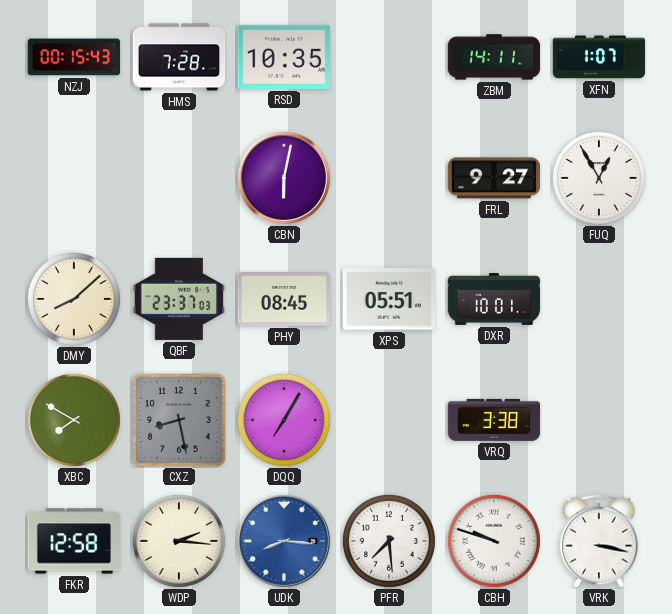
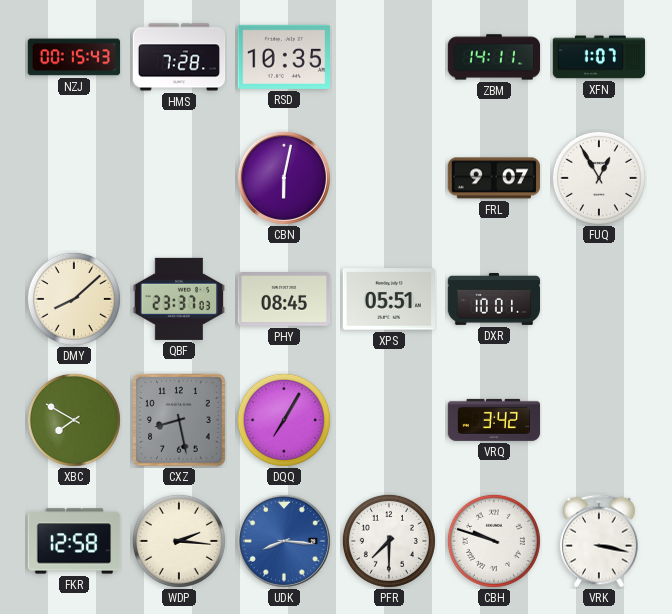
FRL: 9:27 -> 9:07 (494, 178)
VRQ: 3:38 -> 3:42 (494, 420)
PFR: 7:29 -> 7:30 (389, 541)
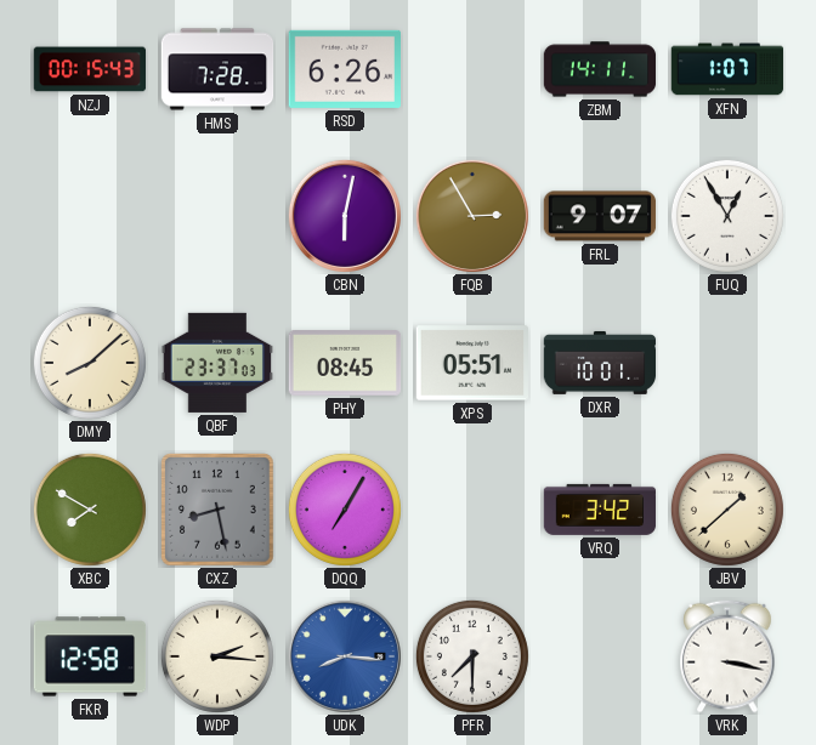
RSD: 10:35 -> 6:26 (345, 69)
FQB: none -> 2:55 (472, 216)
JBV: none -> 1:38 (727, 510)
CBH: 9:48 -> none (494, 541)
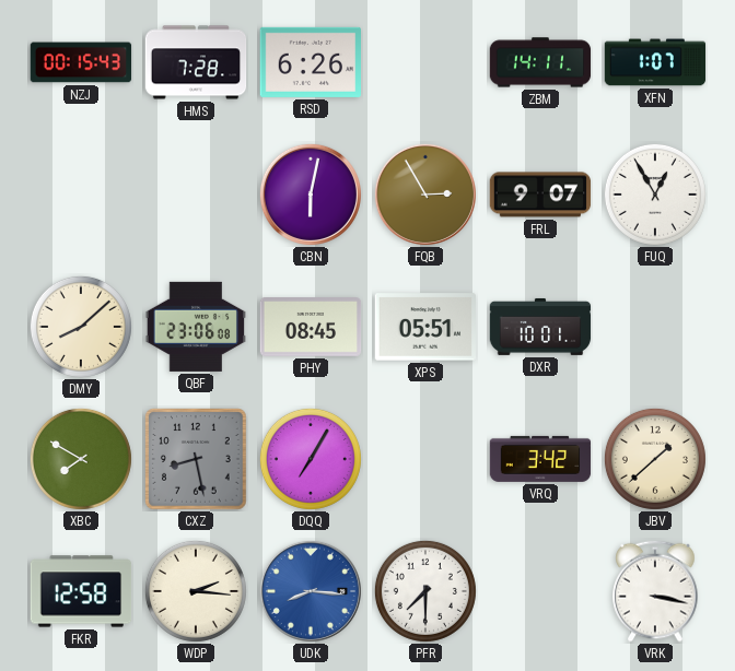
QBF: 23:37 -> 23:06 (195, 327)
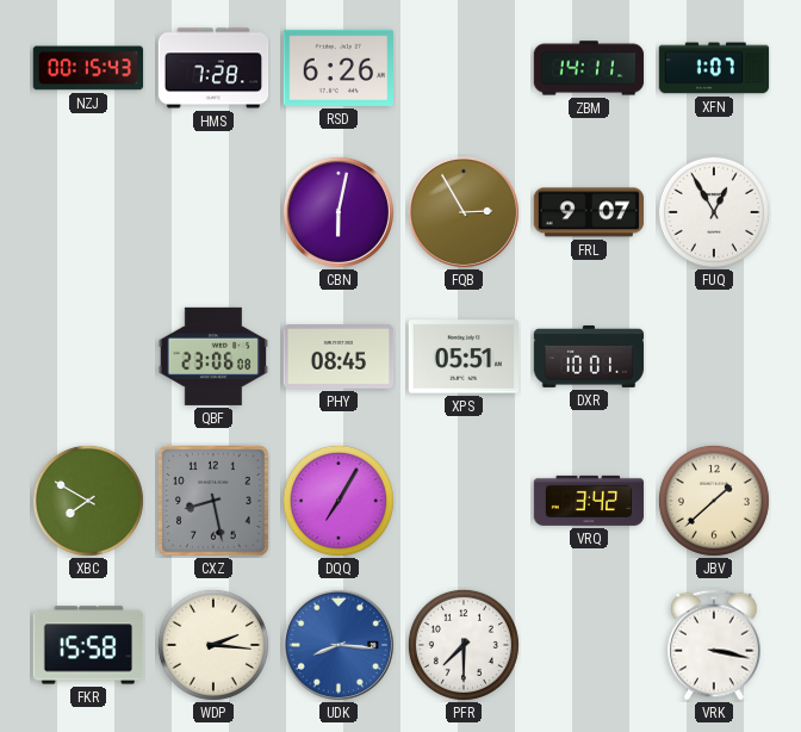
DMY: 8:08 -> none (81, 327)
FKR: 12:58 -> 15:58 (88, 645)
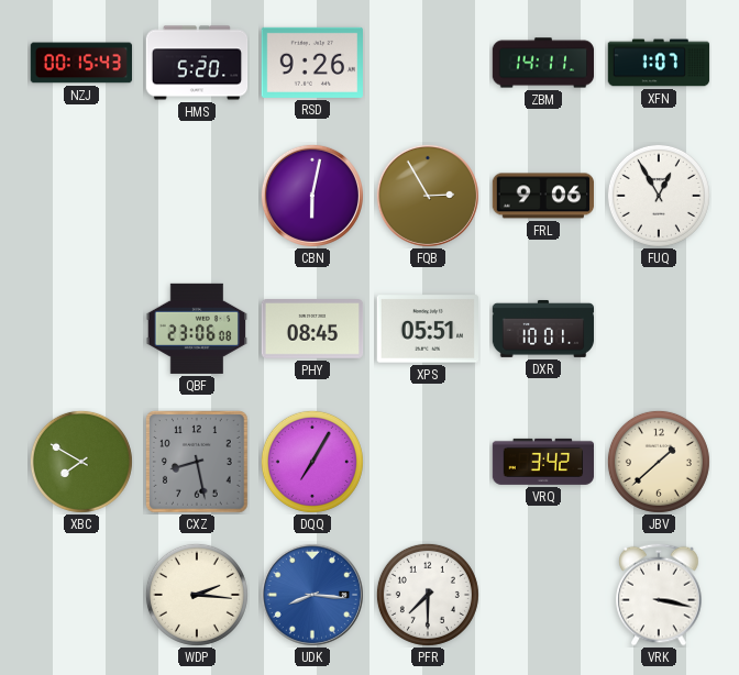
HMS: 7:28 -> 5:20 (197, 63)
RSD: 6:26 -> 9:26 (312, 63)
FRL: 9:07 -> 9:06 (543, 196)
FKR: 15:58 -> none (88, 645)
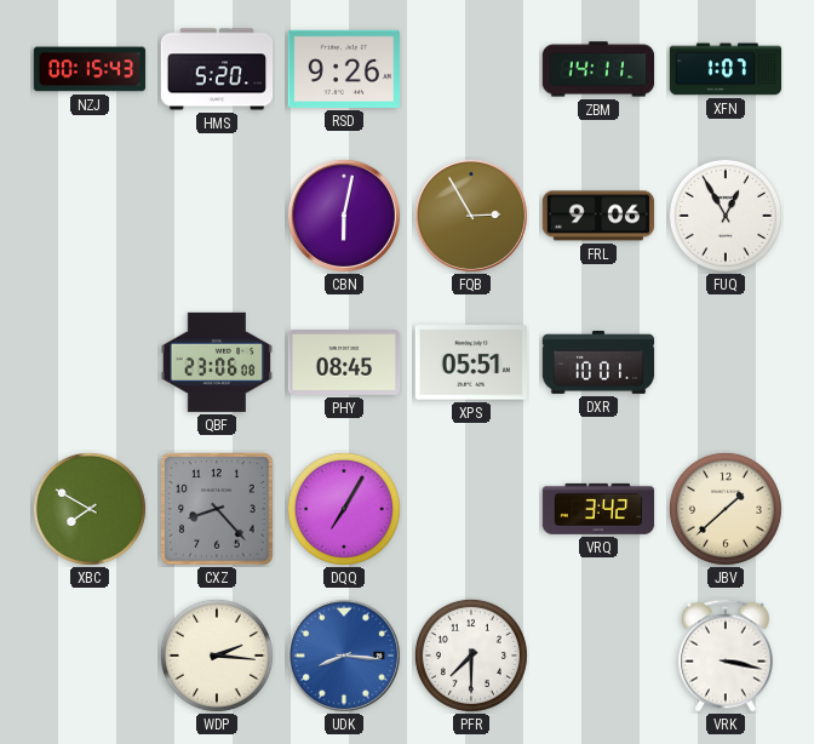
CXZ: 8:28 -> 8:23 (218, 510)
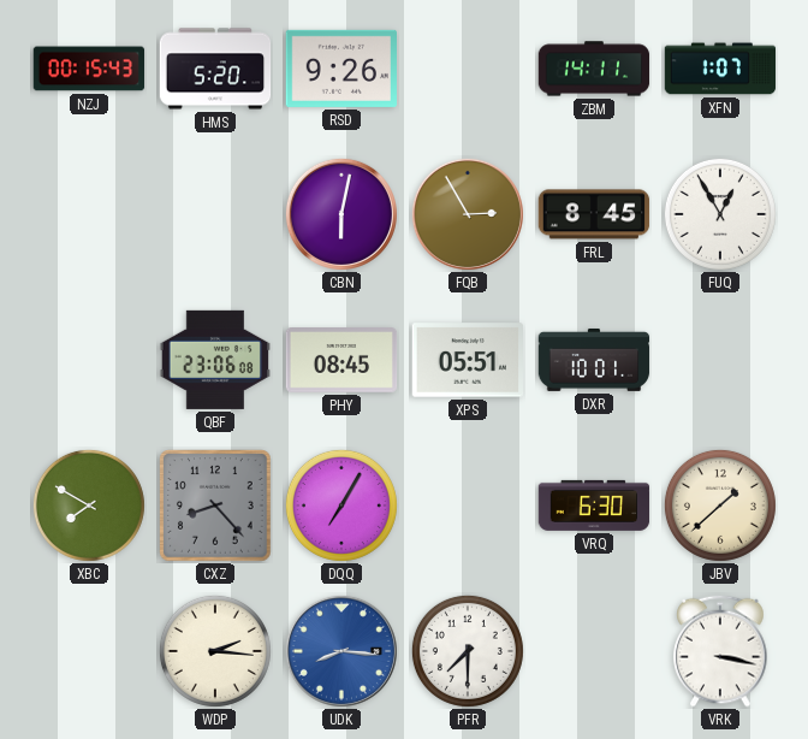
FRL: 9:06 -> 8:45 (594, 214)
VRQ: 3:42 -> 6:30 (594, 506)
